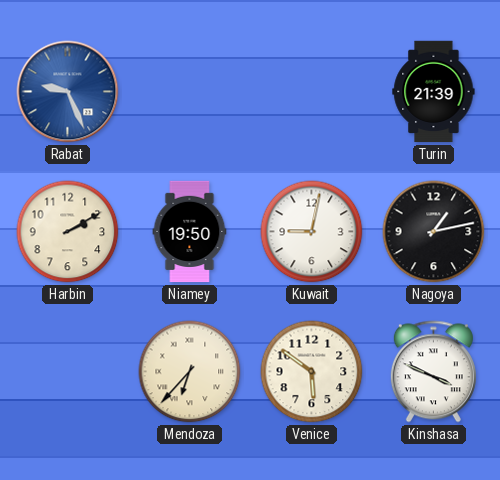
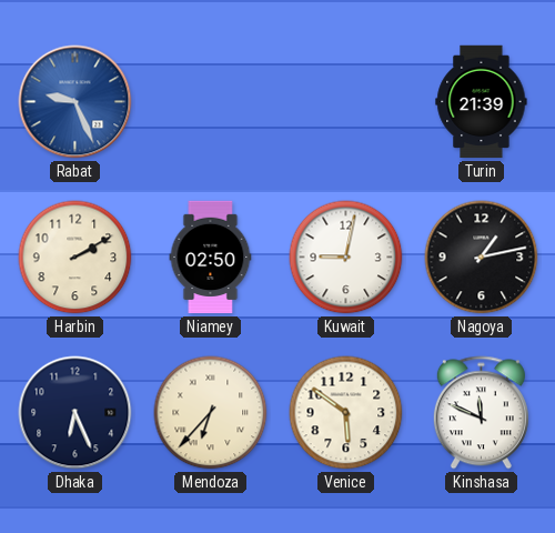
Niamey: 19:50 -> 02:50 (211, 258)
Dhaka: none -> 6:26 (75, 413)
Kinshasa: 3:49 -> 11:49 (481, 413)
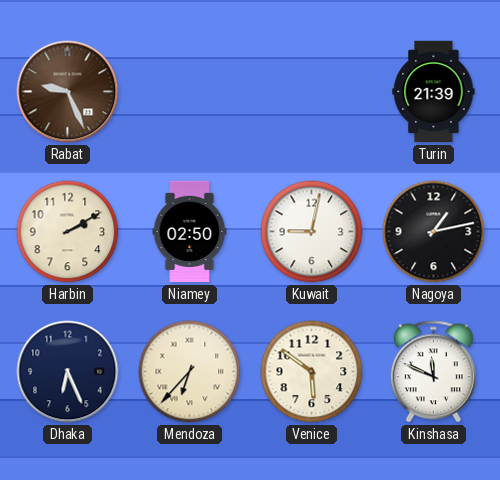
Rabat dial: blue -> brown (68, 92)
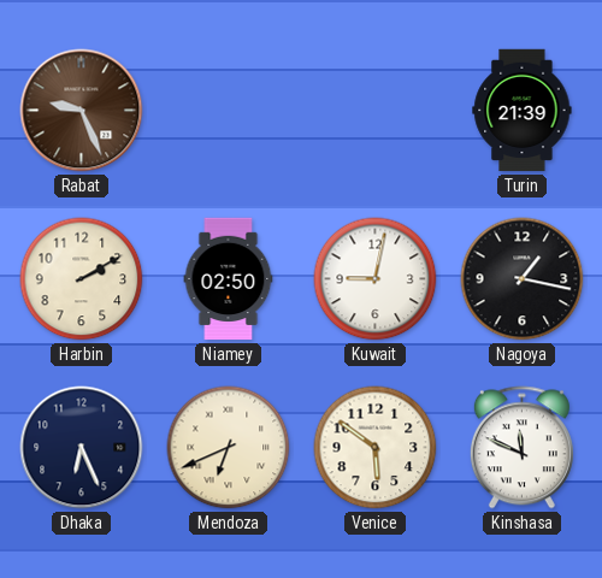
Nagoya: 1:13 -> 1:17 (523, 279)
Mendoza: 6:37 -> 6:41 (229, 448)
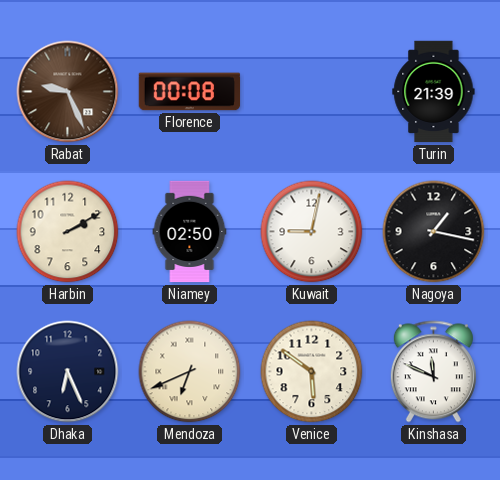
Florence: none -> 00:08 (190, 92)
